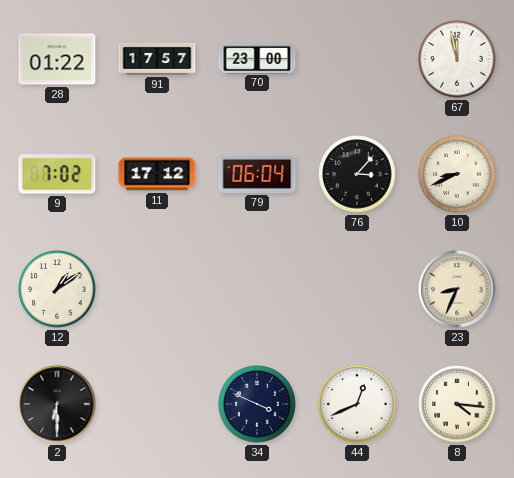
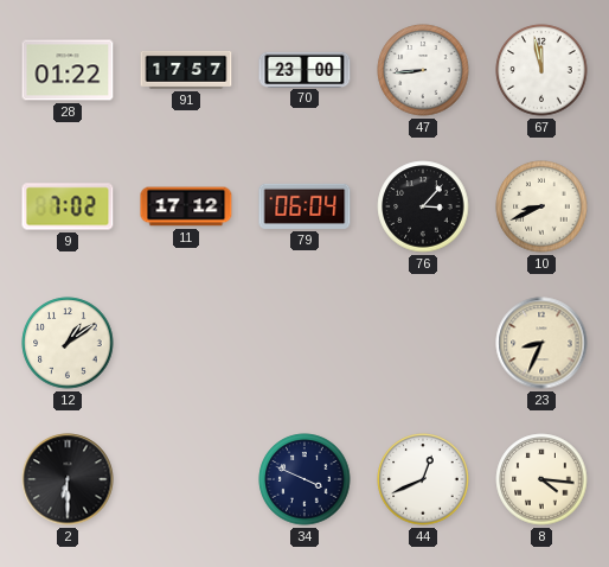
47: none -> 8:44 (423, 70)
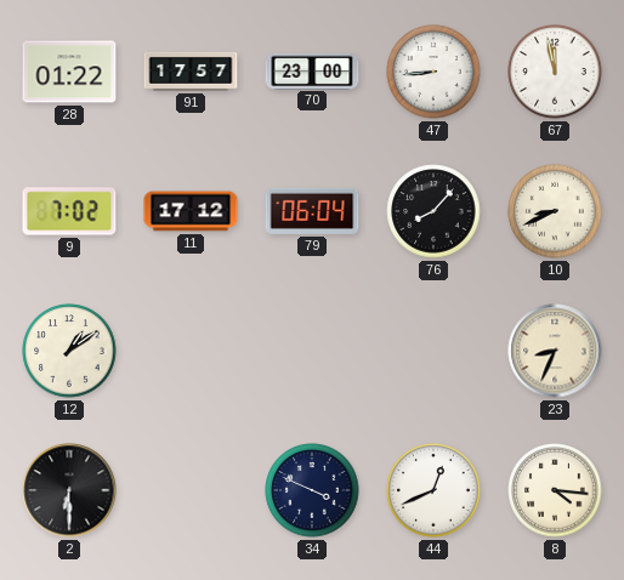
76: 3:07 -> 8:07 (433, 211)
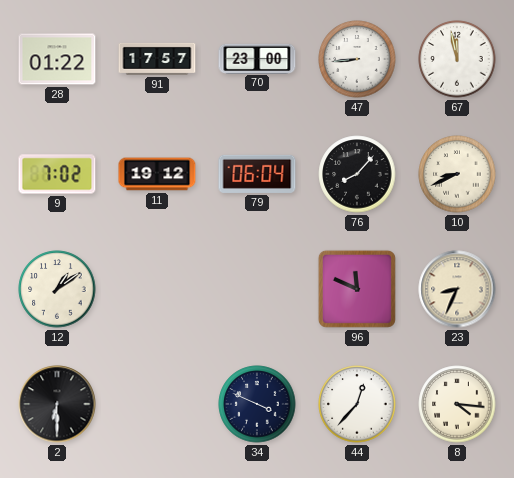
11: 17:12 -> 19:12 (157, 174)
96: none -> 11:49 (357, 289)
44: 12:41 -> 12:37 (357, 404)
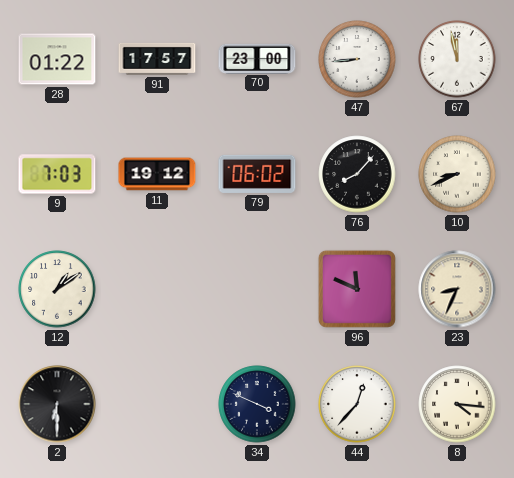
9: 7:02 -> 7:03 (57, 174)
79: 06:04 -> 06:02 (257, 174)
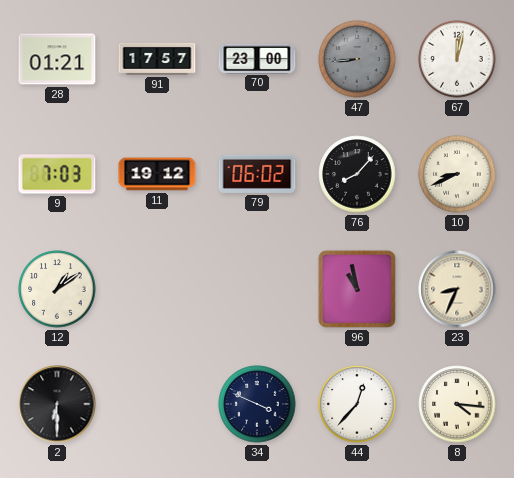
28: 01:22 -> 01:21 (57, 59)
47 dial: white -> grey (357, 59)
67: 11:58 -> 12:02 (457, 59)
96: 11:49 -> 10:58 (357, 289)
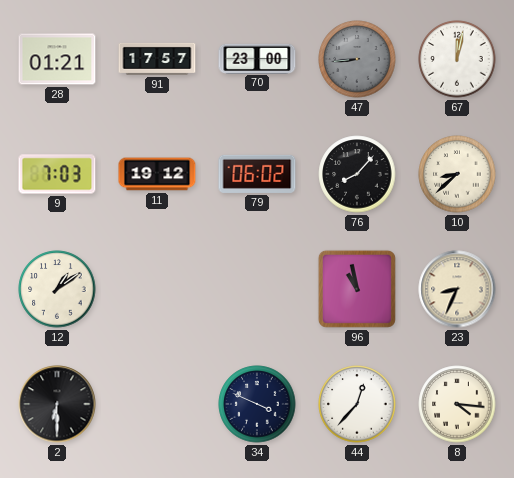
10: 8:41 -> 8:38 (457, 174)
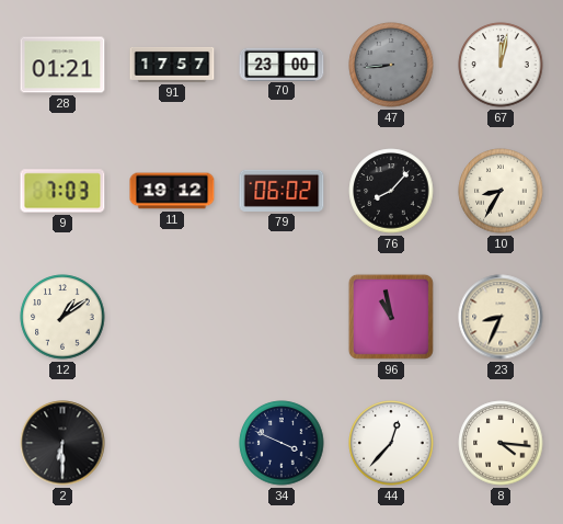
10: 8:38 -> 8:35 (501, 191)
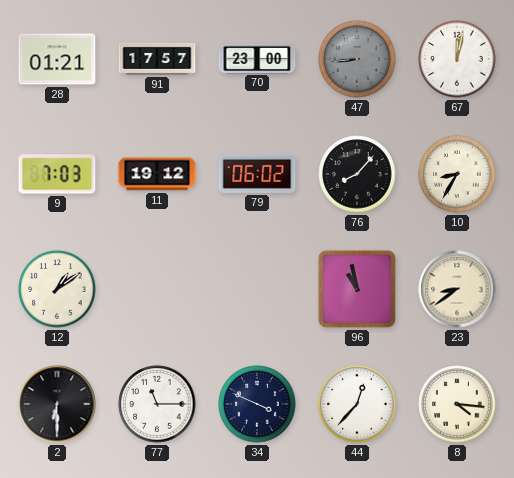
23: 8:34 -> 8:39 (457, 289)
77: none -> 11:15 (157, 404)
